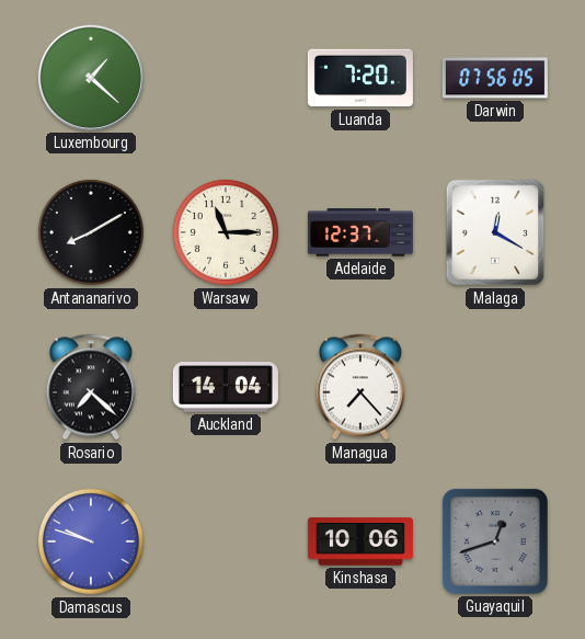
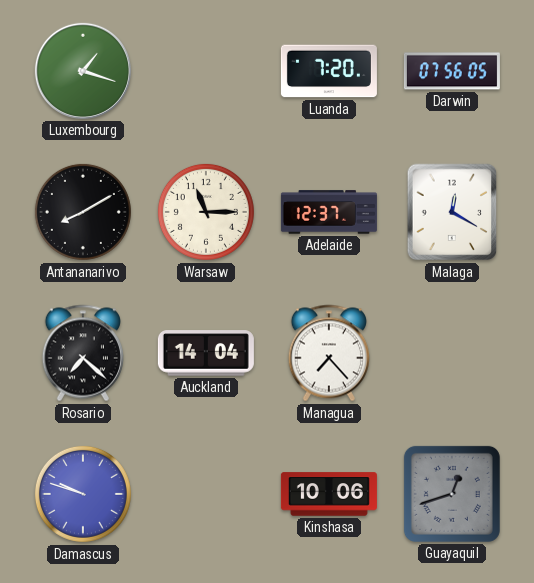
Luxembourg: 1:22 -> 1:18 (83, 71)
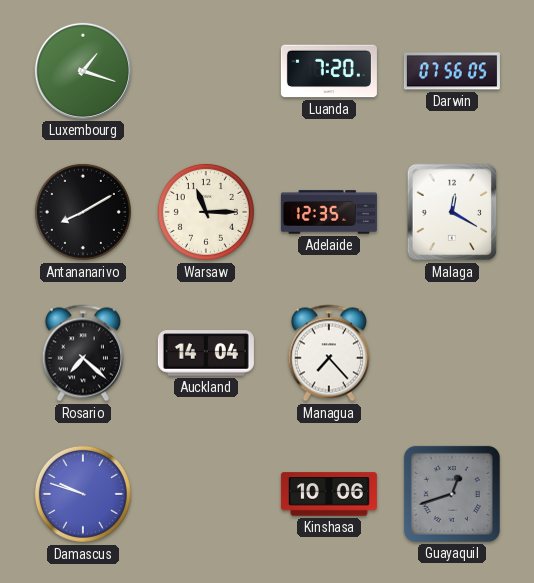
Adelaide: 12:37 -> 12:35 (329, 212)
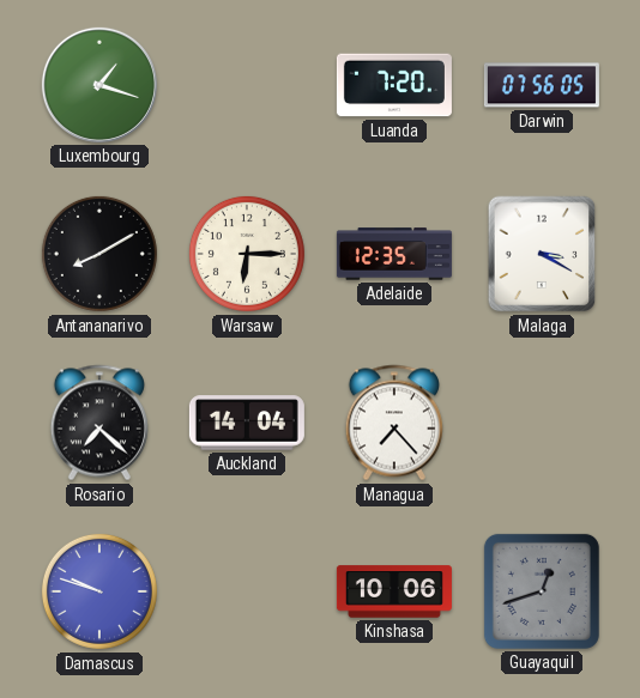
Warsaw: 11:15 -> 6:15 (247, 254)
Malaga: 12:20 -> 3:20 (542, 254)
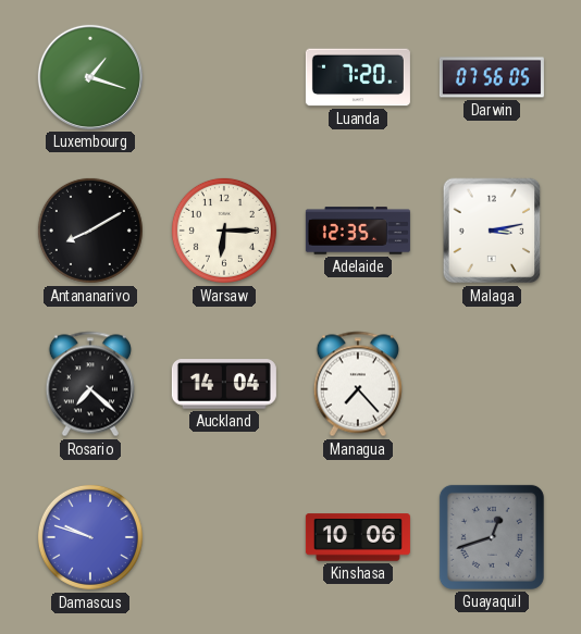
Malaga: 3:20 -> 3:13 (492, 231)
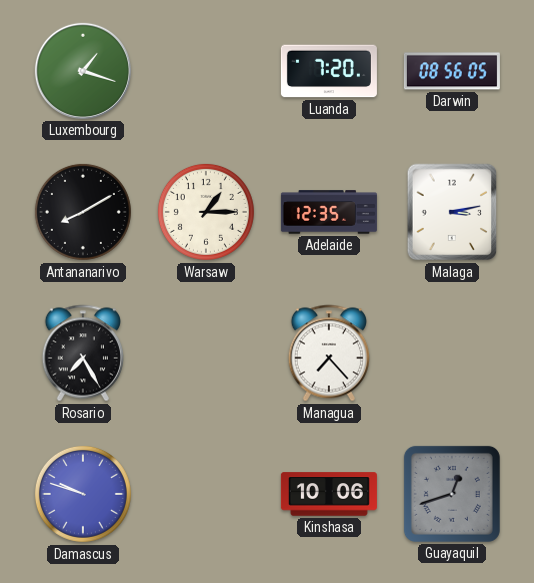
Darwin: 07:56 -> 08:56 (452, 71)
Warsaw: 6:15 -> 1:15 (206, 212)
Rosario: 7:22 -> 7:25 (83, 353)
Auckland: 14:04 -> none (224, 384)
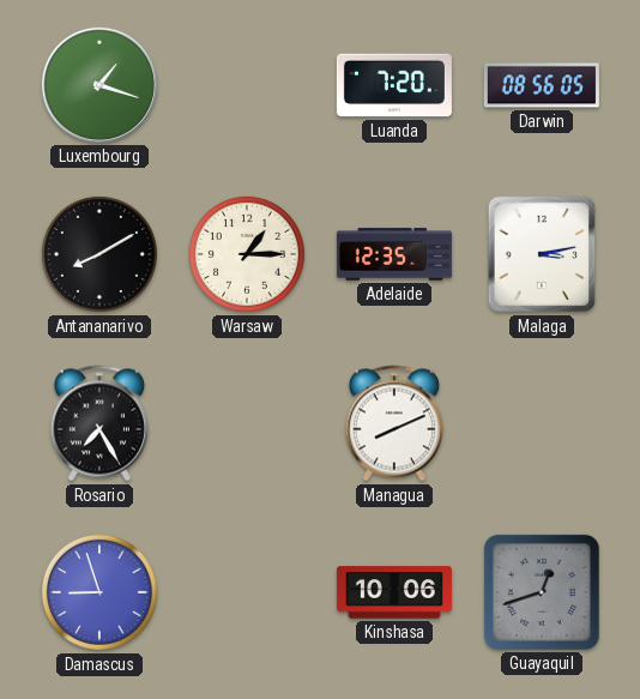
Managua: 7:23 -> 8:11 (394, 423)
Damascus: 9:48 -> 8:57 (99, 592)
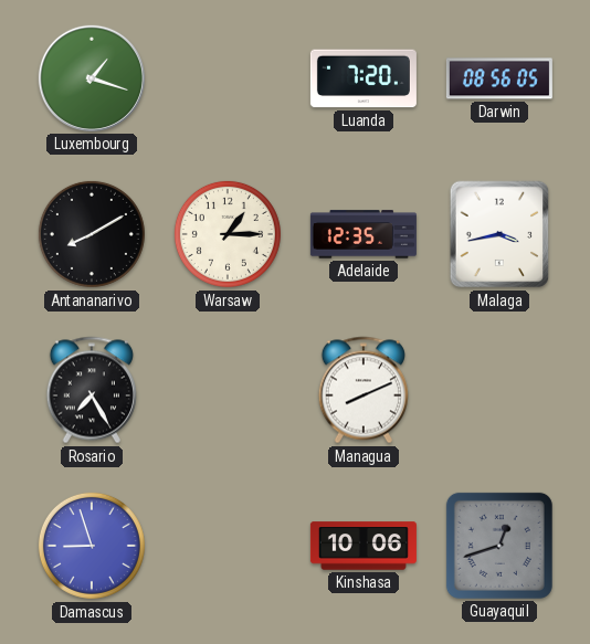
Malaga: 3:13 -> 3:43 (499, 234)
